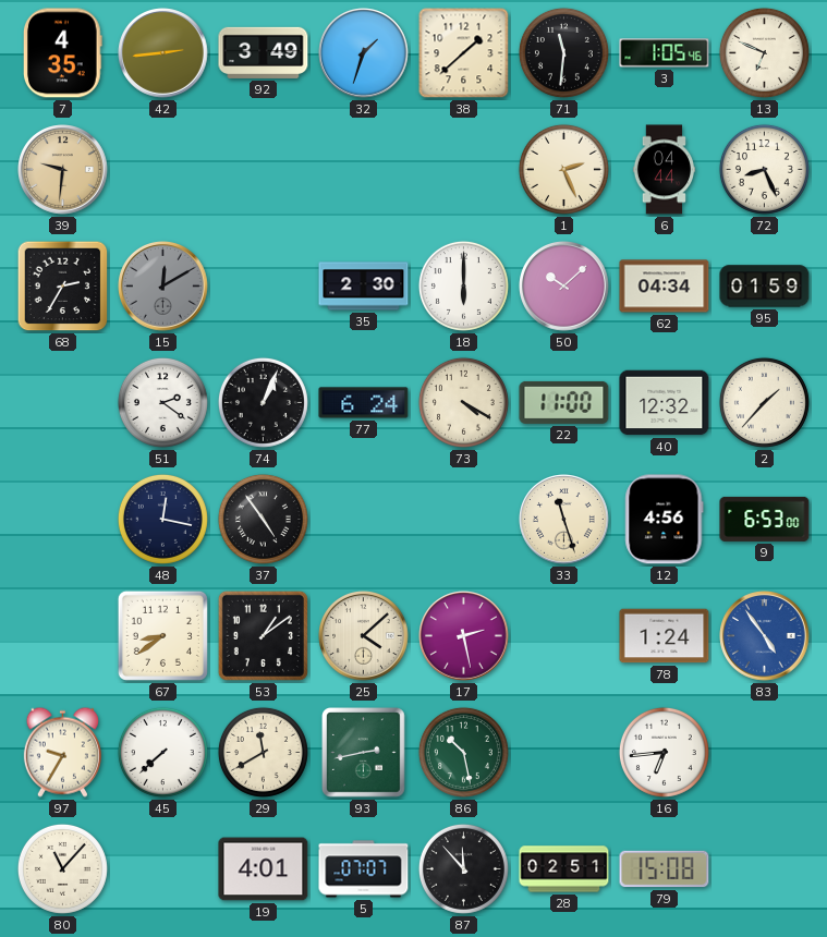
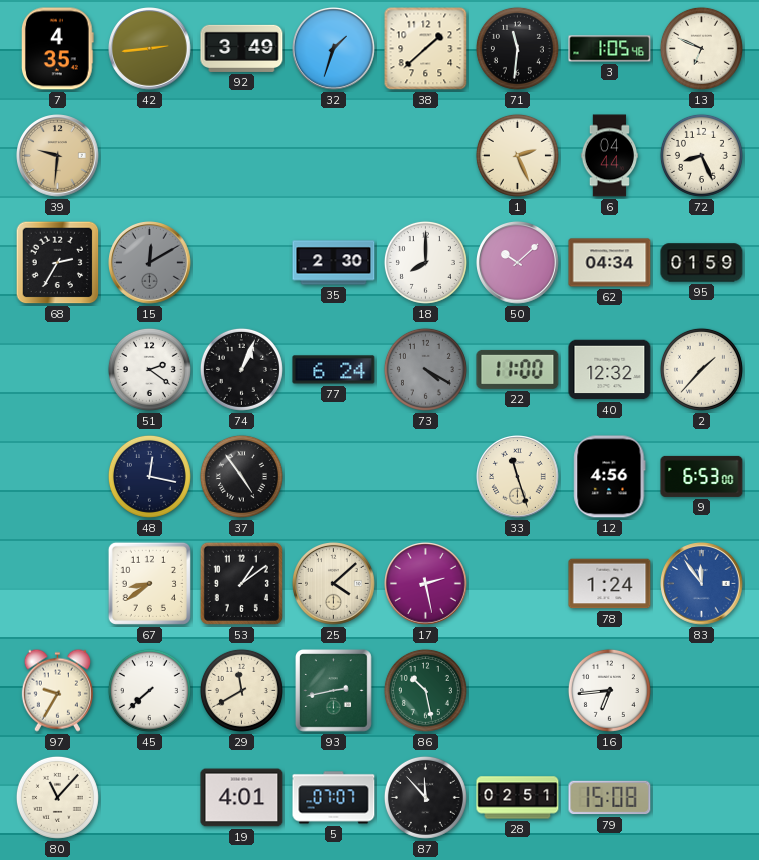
18: 6:00 -> 8:00 (425, 262)
73 dial: cream -> grey (425, 369)
83: 4:54 -> 11:54 (702, 584)
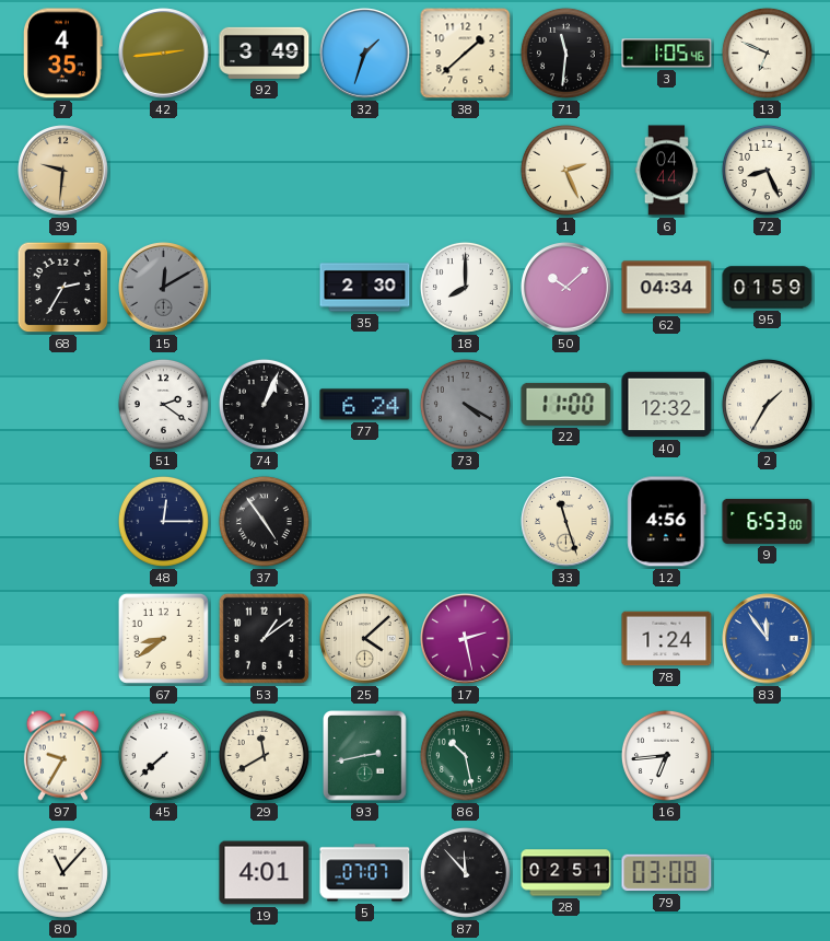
2: 1:37 -> 1:35 (767, 404)
48: 12:17 -> 12:15 (163, 521)
79: 15:08 -> 03:08 (667, 873)
